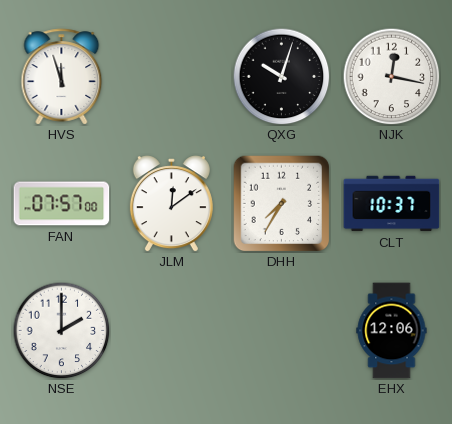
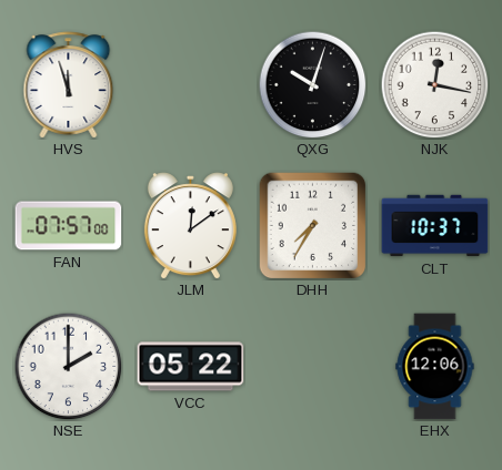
VCC: none -> 05:22 (191, 367)
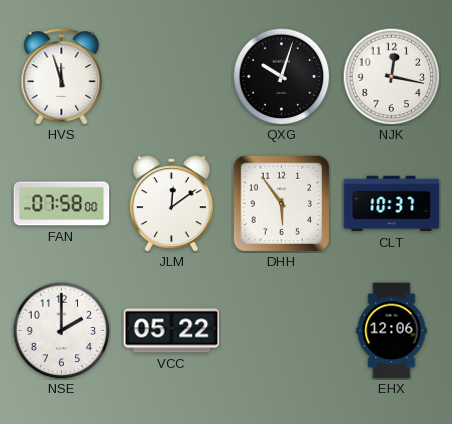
FAN: 07:57 -> 07:58 (62, 204)
DHH: 7:35 -> 5:54 (281, 203)
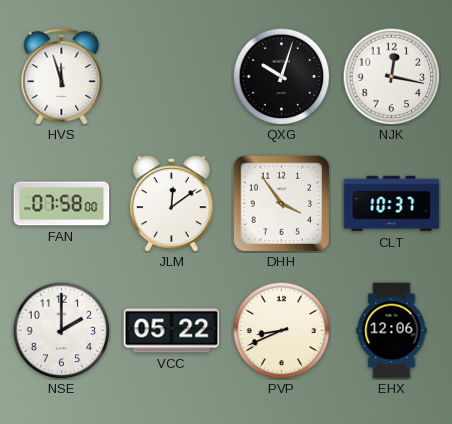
DHH: 5:54 -> 3:54 (281, 203)
PVP: none -> 8:41 (281, 330)
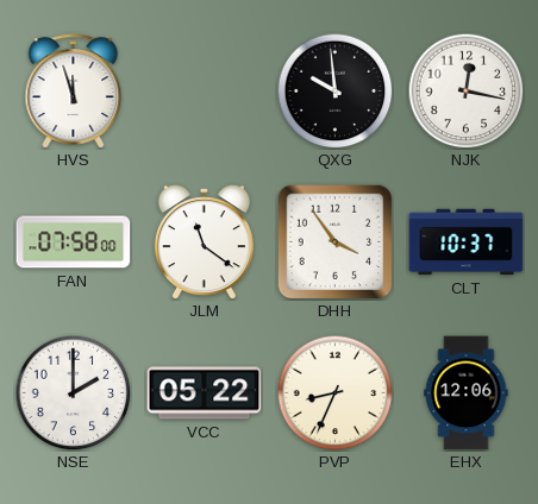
QXG: 10:03 -> 9:59 (334, 90)
JLM: 12:09 -> 11:21 (204, 242)
PVP: 8:41 -> 8:34 (334, 392)
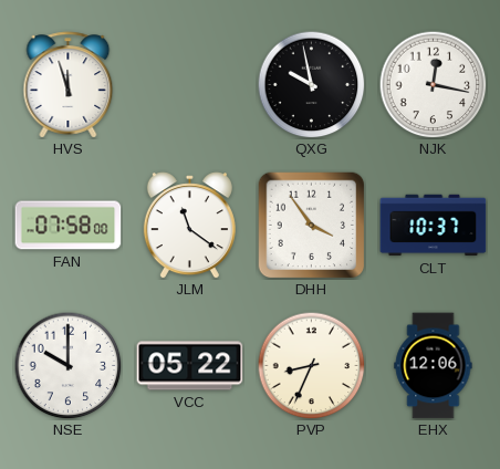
QXG: 9:59 -> 9:58 (311, 84)
NSE: 2:00 -> 10:00 (67, 365)
